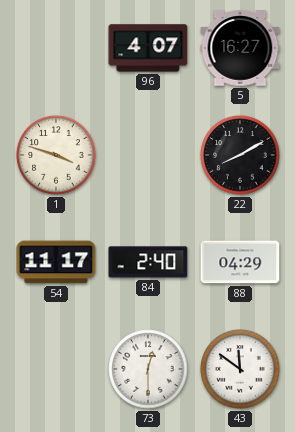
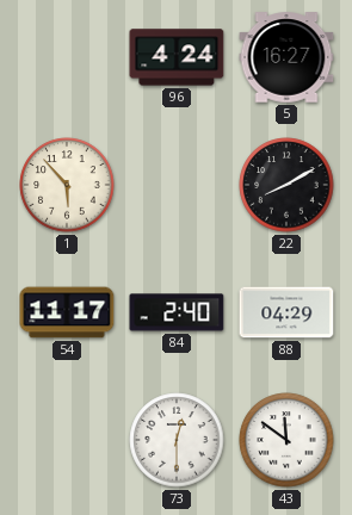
96: 4:07 -> 4:24 (177, 57)
1: 3:48 -> 5:53 (67, 185)
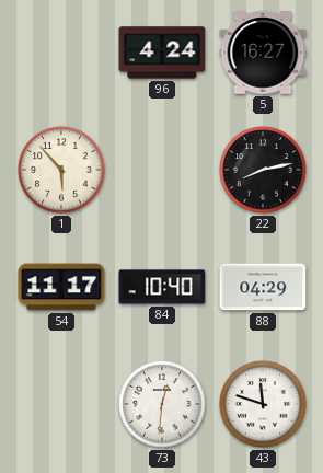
22: 8:10 -> 8:13 (263, 170)
84: 2:40 -> 10:40 (162, 287)
73: 12:30 -> 12:31 (162, 404)
43: 11:51 -> 11:48 (263, 404)
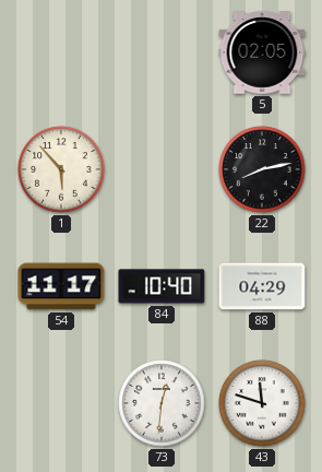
96: 4:24 -> none (162, 53)
5: 16:27 -> 02:05 (262, 52)
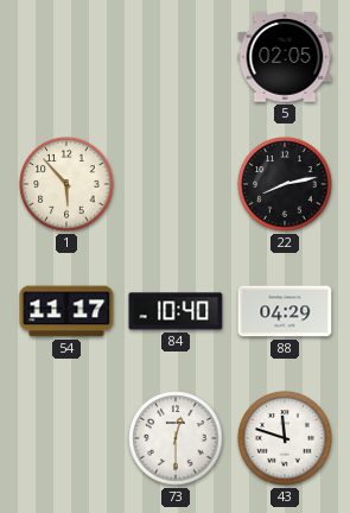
73: 12:31 -> 12:30 (176, 438)
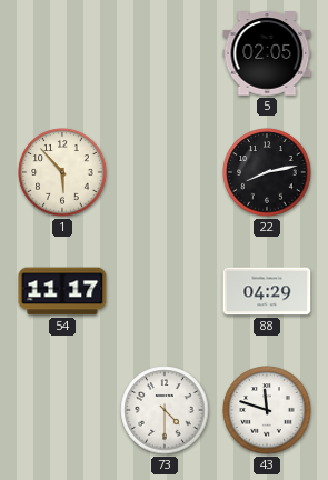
84: 10:40 -> none (176, 311)
73: 12:30 -> 4:30 (165, 410)
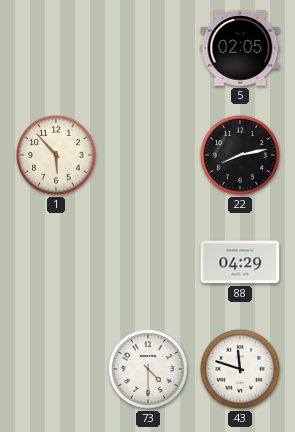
54: 11:17 -> none (62, 291)
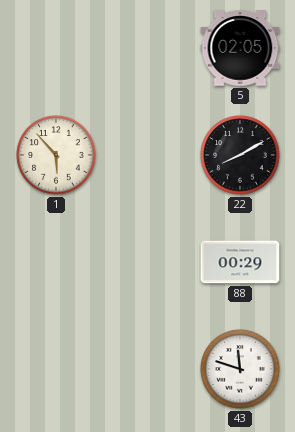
22: 8:13 -> 8:10 (240, 155)
88: 04:29 -> 00:29 (240, 262)
73: 4:30 -> none (148, 369)
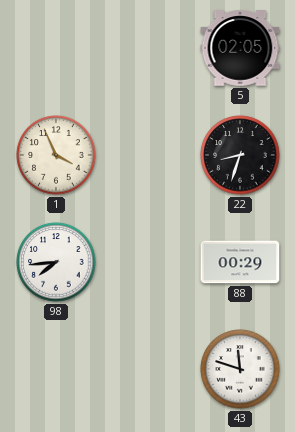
1: 5:53 -> 3:56 (56, 155)
22: 8:10 -> 8:33 (240, 155)
98: none -> 7:44 (56, 262)
